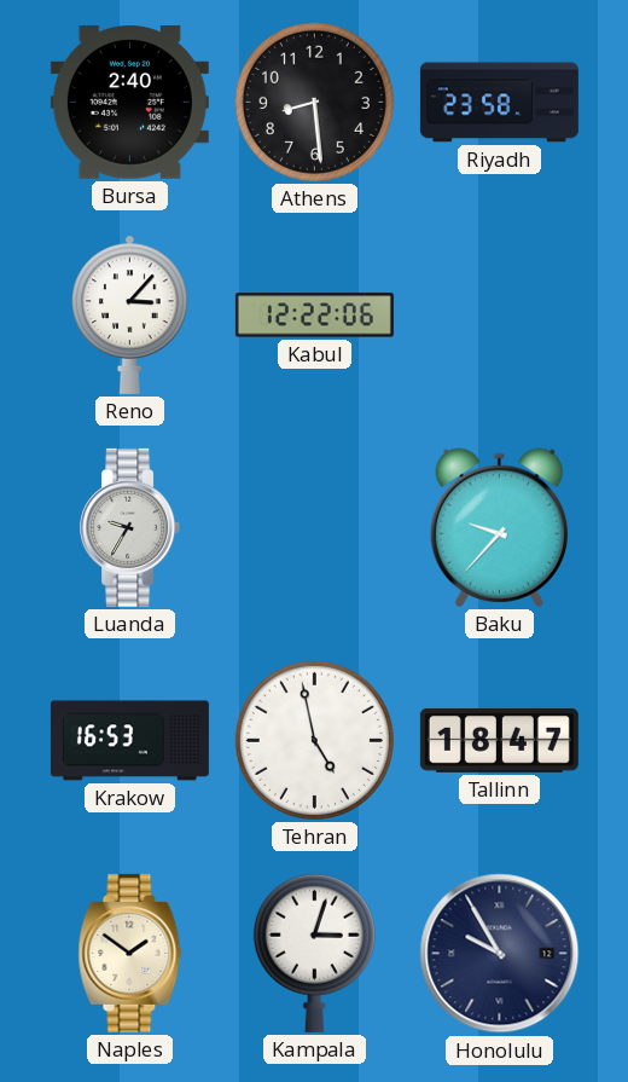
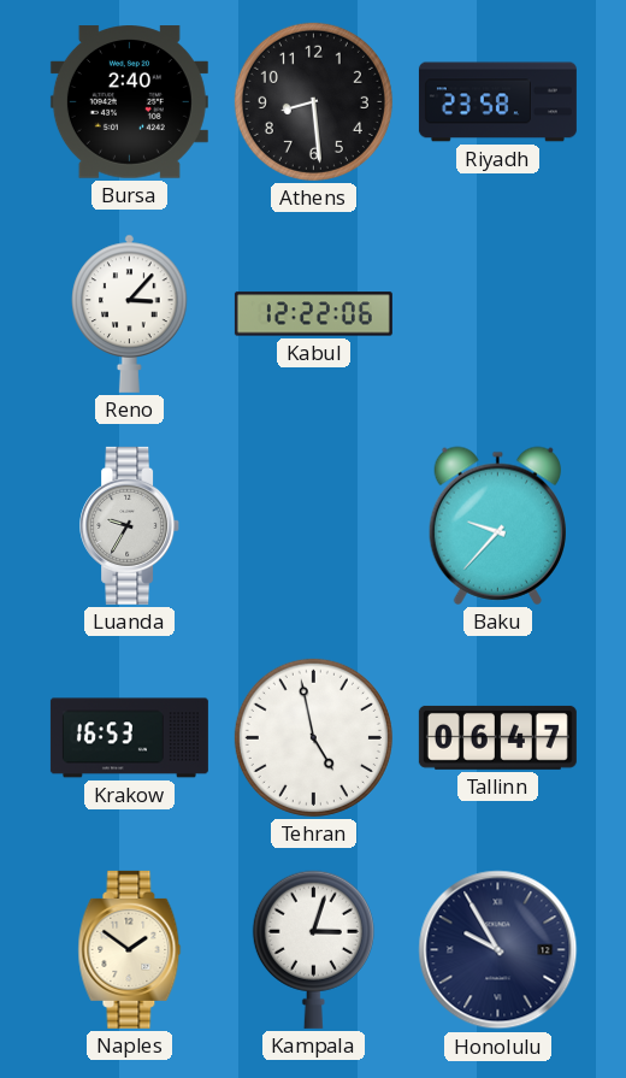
Tallinn: 18:47 -> 06:47 (497, 737)
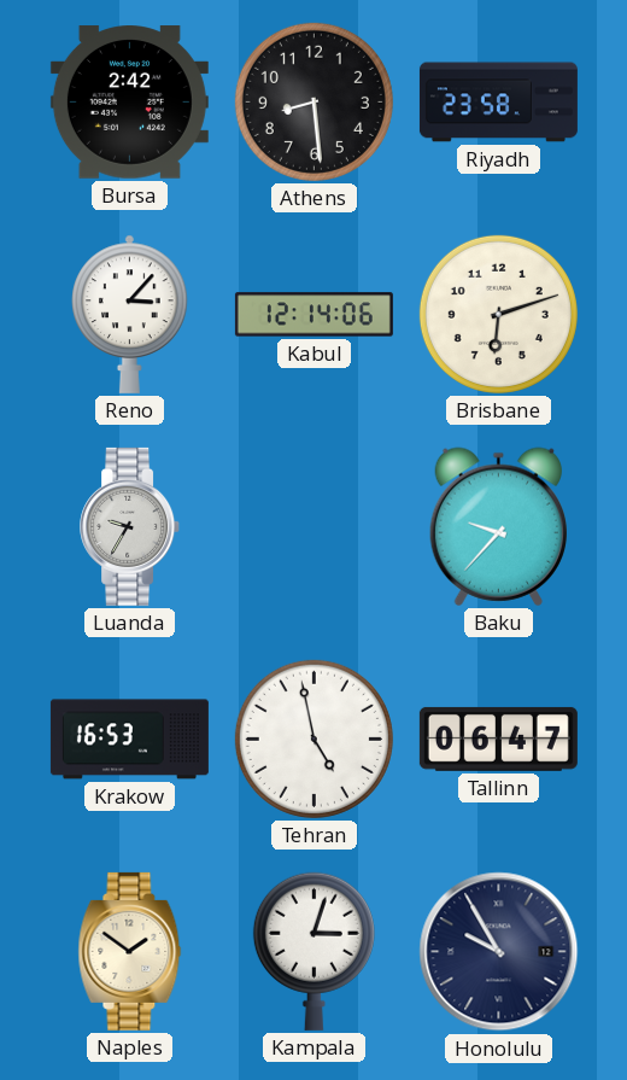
Bursa: 2:40 -> 2:42 (129, 103)
Kabul: 12:22 -> 12:14 (313, 315)
Brisbane: none -> 6:12 (498, 314)
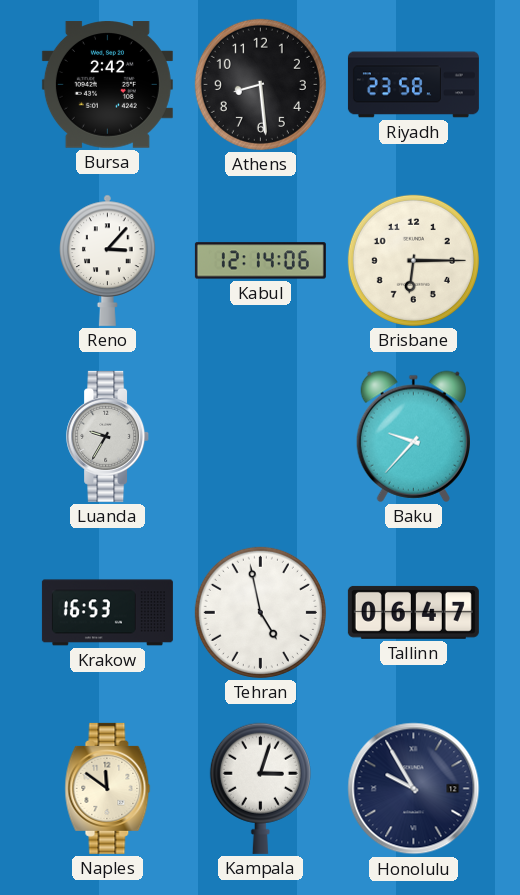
Brisbane: 6:12 -> 6:15 (413, 260)
Naples: 1:51 -> 11:51 (108, 788)
